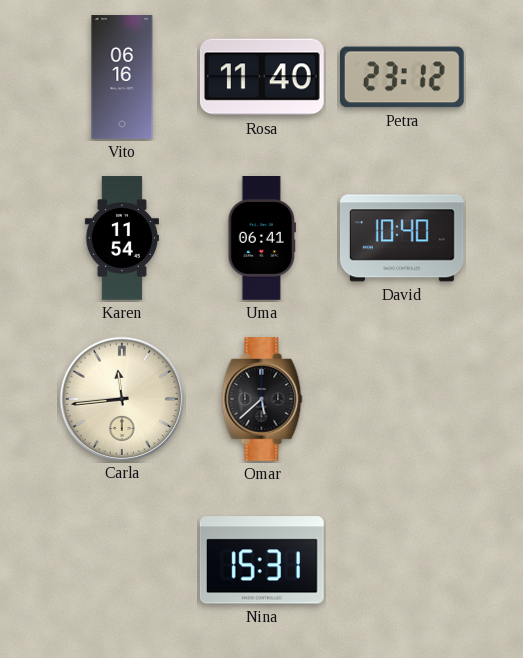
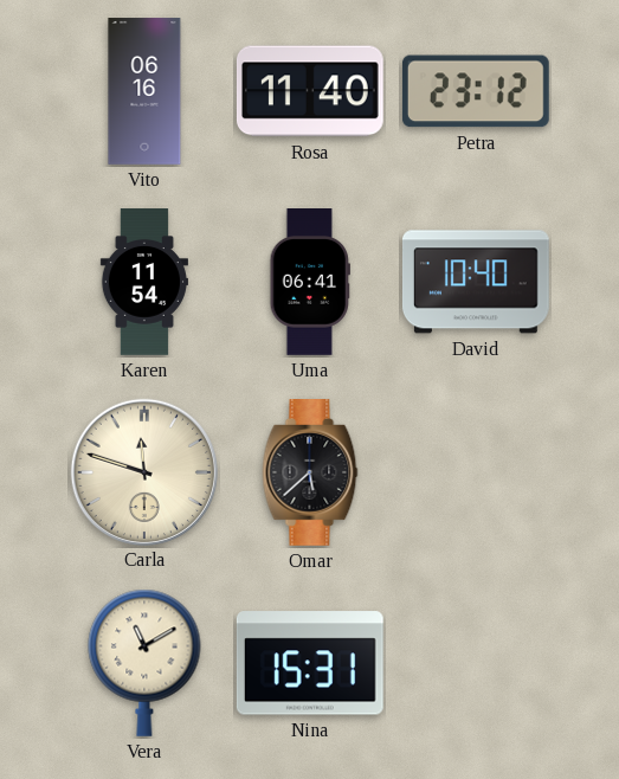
Carla: 11:44 -> 11:48 (143, 471)
Vera: none -> 11:10 (144, 663)
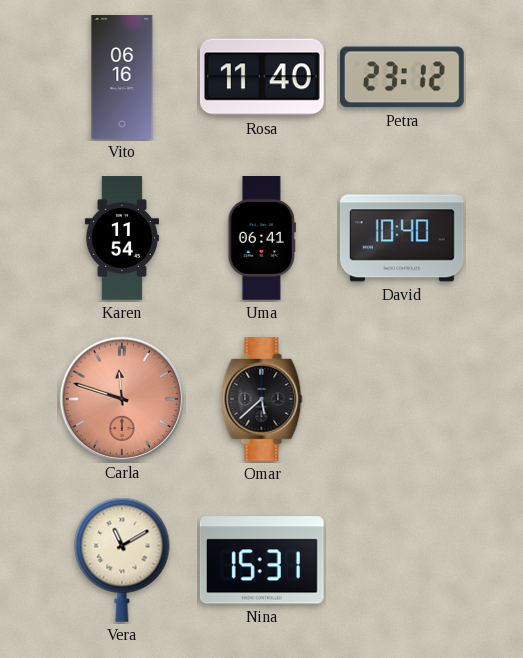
Carla dial: cream -> salmon (121, 398)
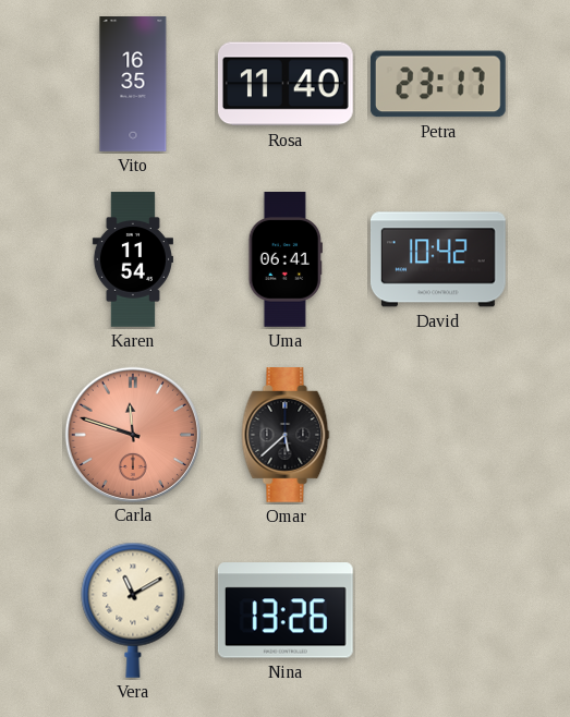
Vito: 06:16 -> 16:35 (133, 84)
Petra: 23:12 -> 23:17 (438, 84)
David: 10:40 -> 10:42 (438, 259)
Nina: 15:31 -> 13:26 (286, 610)
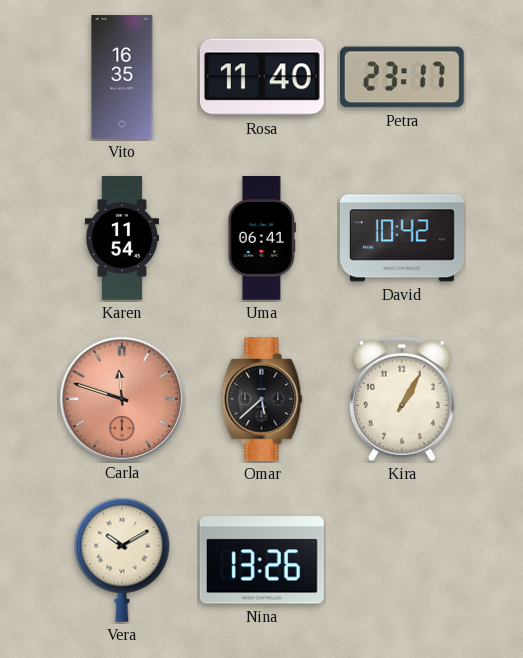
Kira: none -> 1:05 (402, 399)
Vera: 11:10 -> 10:10 (122, 560)
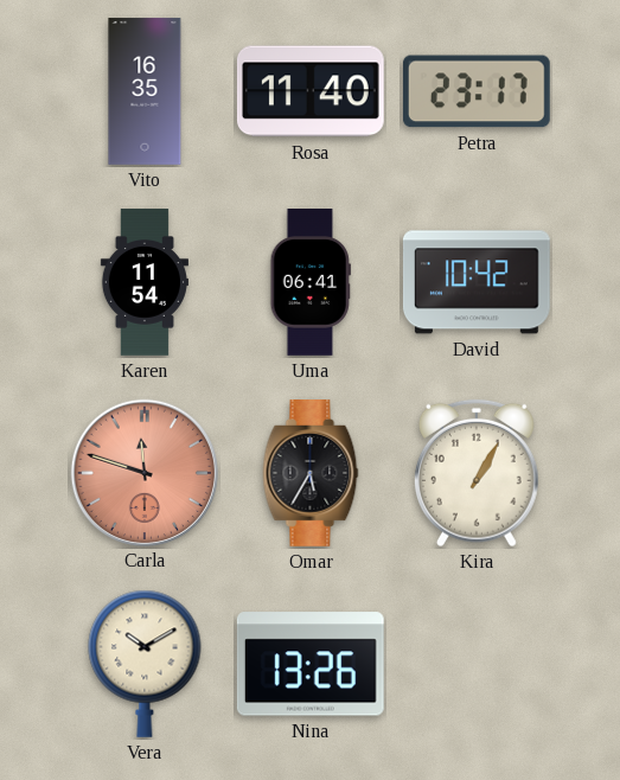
Omar: 5:38 -> 5:35 (311, 474)
